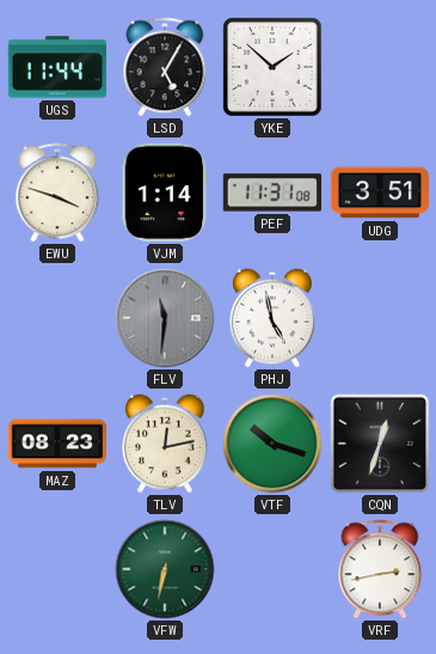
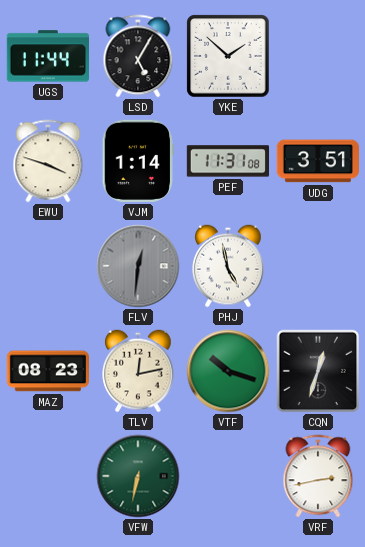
FLV: 11:31 -> 12:31 (138, 266)
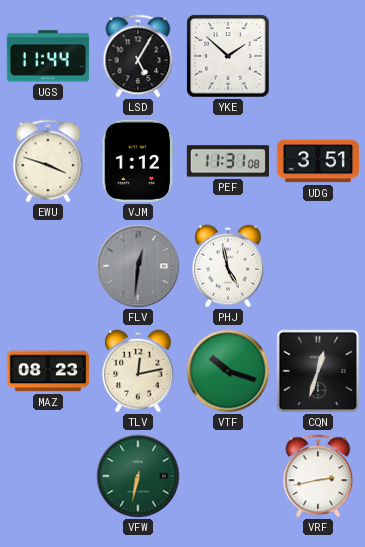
VJM: 1:14 -> 1:12 (138, 161)
